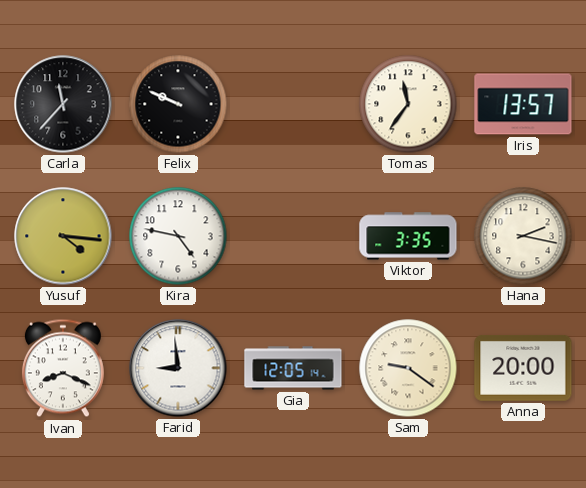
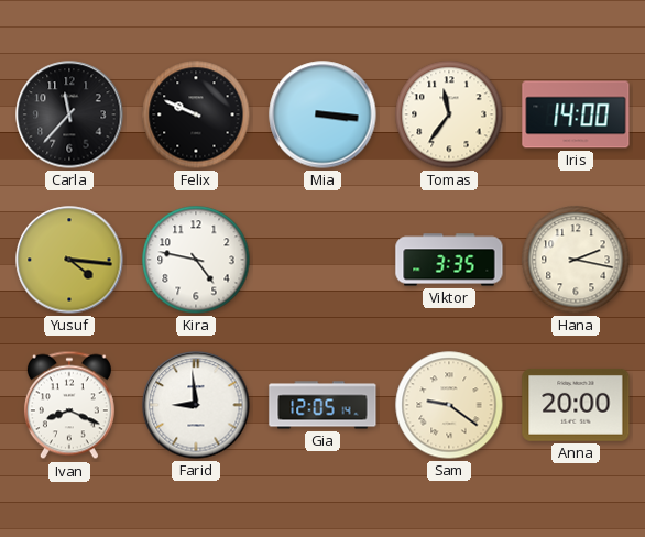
Mia: none -> 3:16 (322, 114)
Iris: 13:57 -> 14:00 (576, 114)
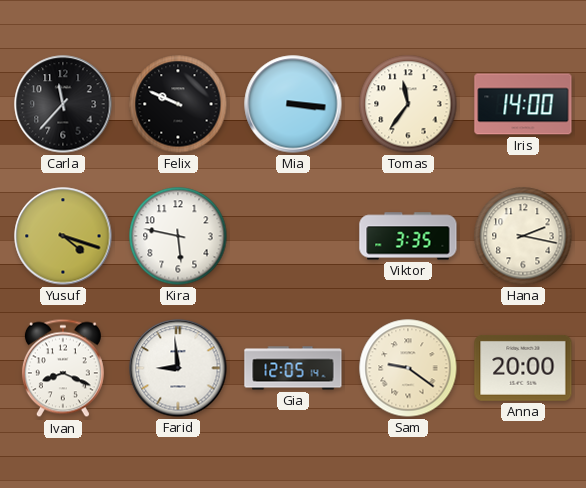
Yusuf: 4:16 -> 4:18 (63, 236)
Kira: 4:47 -> 5:47 (178, 236)
